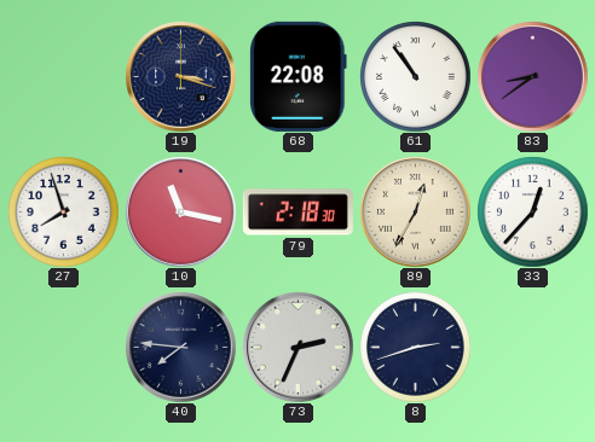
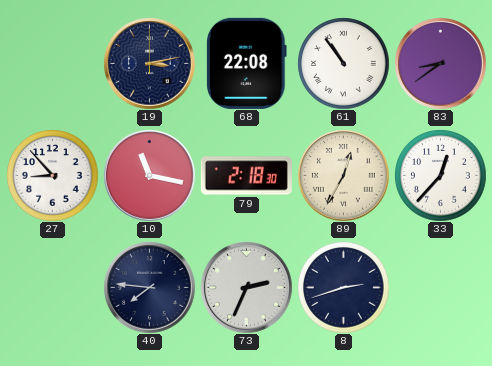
19: 3:18 -> 3:13 (150, 64)
27: 7:57 -> 8:53 (52, 175)
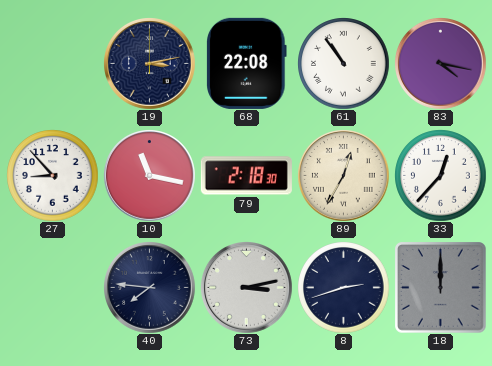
83: 8:39 -> 4:17 (441, 64)
73: 2:34 -> 3:13 (247, 288)
18: none -> 12:00 (441, 288)
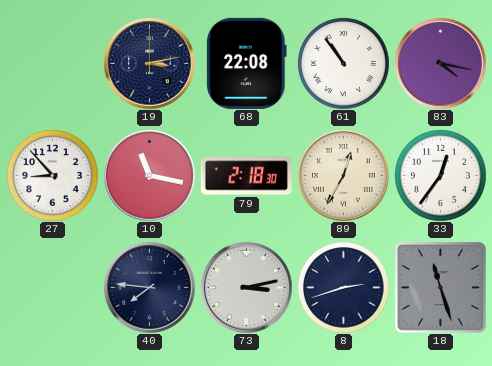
33: 12:37 -> 12:36 (440, 175)
18: 12:00 -> 11:27 (441, 288)
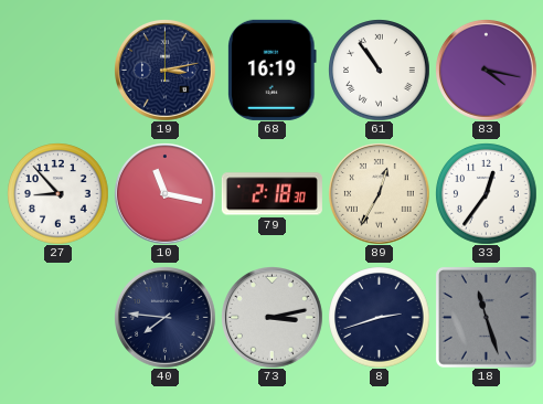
68: 22:08 -> 16:19 (273, 70)
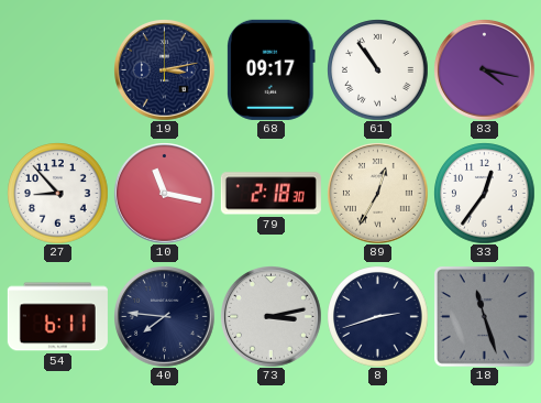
68: 16:19 -> 09:17 (272, 69)
54: none -> 6:11 (57, 317)
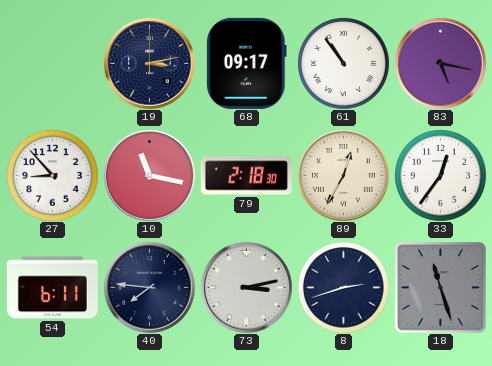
83: 4:17 -> 5:17 (441, 64)
